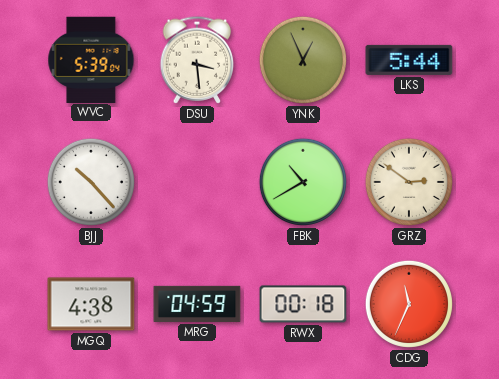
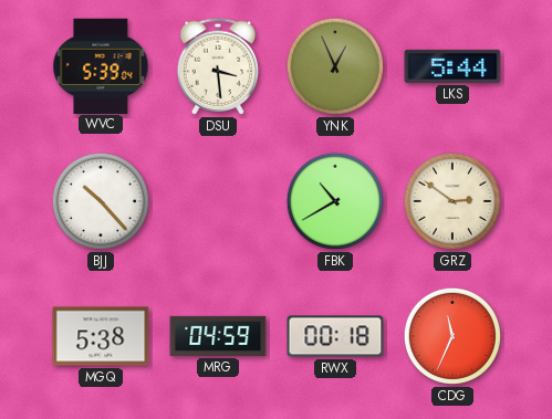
MGQ: 4:38 -> 5:38 (101, 336)
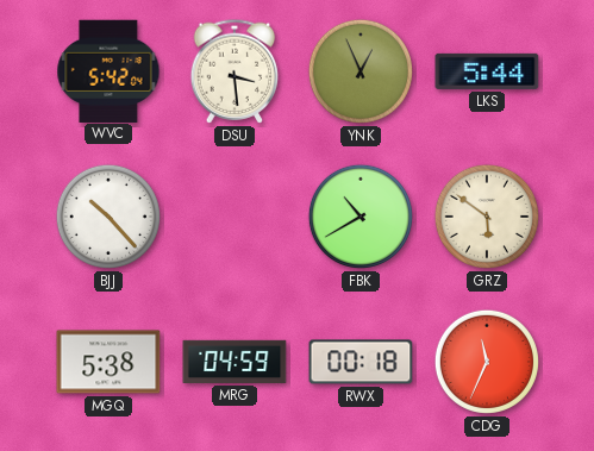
WVC: 5:39 -> 5:42 (108, 70)
GRZ: 2:51 -> 5:51 (487, 217)
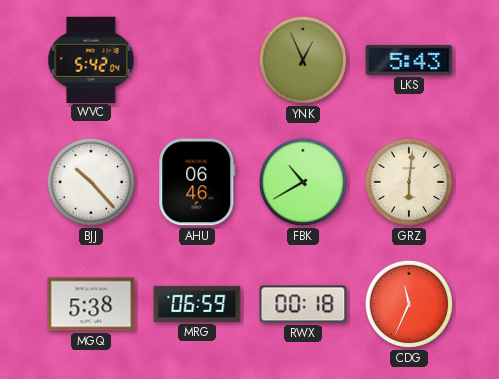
DSU: 3:29 -> none (235, 71)
LKS: 5:44 -> 5:43 (409, 60)
AHU: none -> 06:46 (197, 182)
GRZ: 5:51 -> 6:01 (409, 182)
MRG: 04:59 -> 06:59 (197, 304)
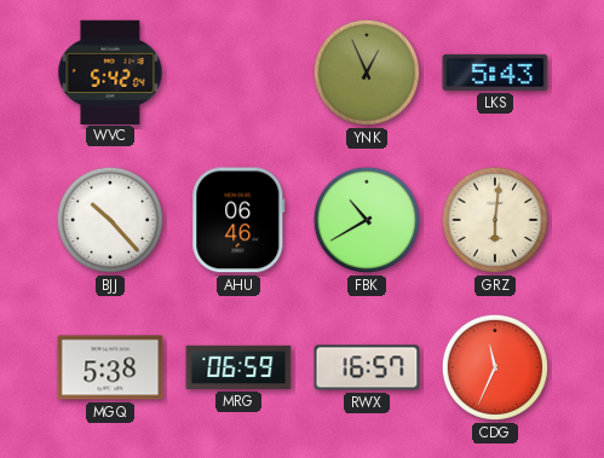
RWX: 00:18 -> 16:57 (367, 367)
